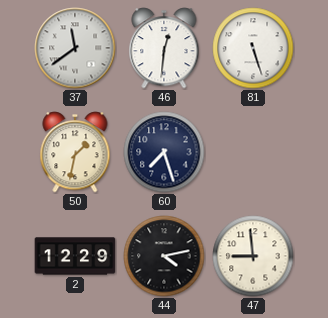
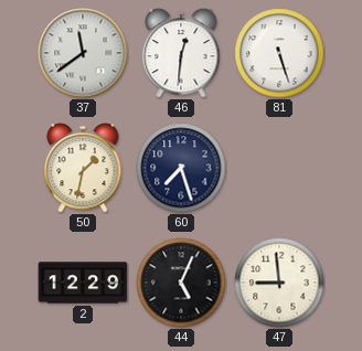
44: 4:13 -> 5:04 (181, 283)
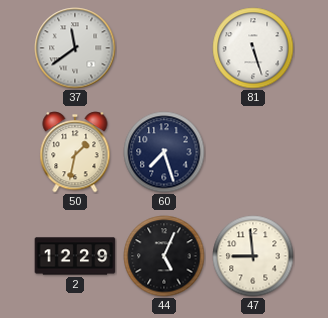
46: 12:31 -> none (181, 53)
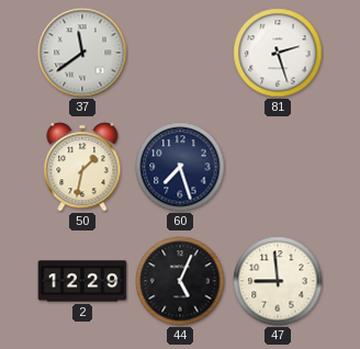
81: 5:27 -> 2:27 (278, 53)
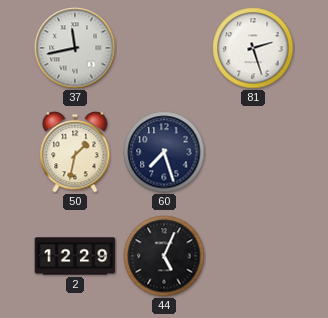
37: 11:39 -> 11:43 (75, 48)
47: 8:59 -> none (278, 281)
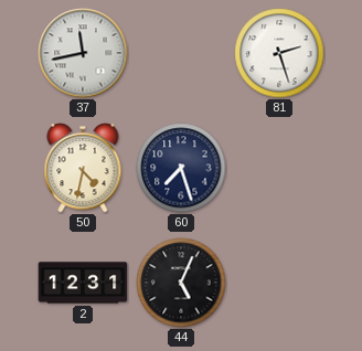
50: 1:32 -> 4:32 (83, 168)
2: 12:29 -> 12:31 (83, 283)
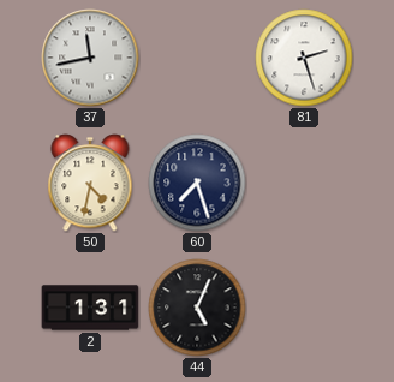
2: 12:31 -> 1:31 (90, 308)
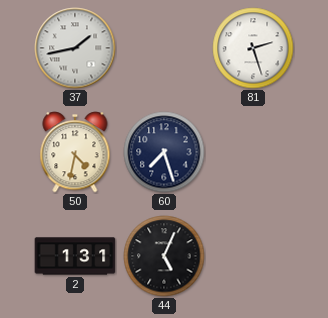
37: 11:43 -> 1:43 (75, 48)
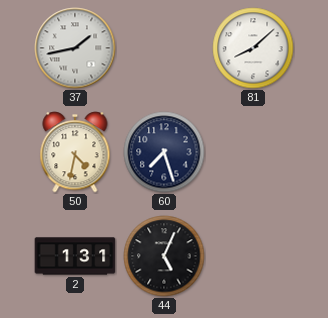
81: 2:27 -> 8:08 (253, 48)
